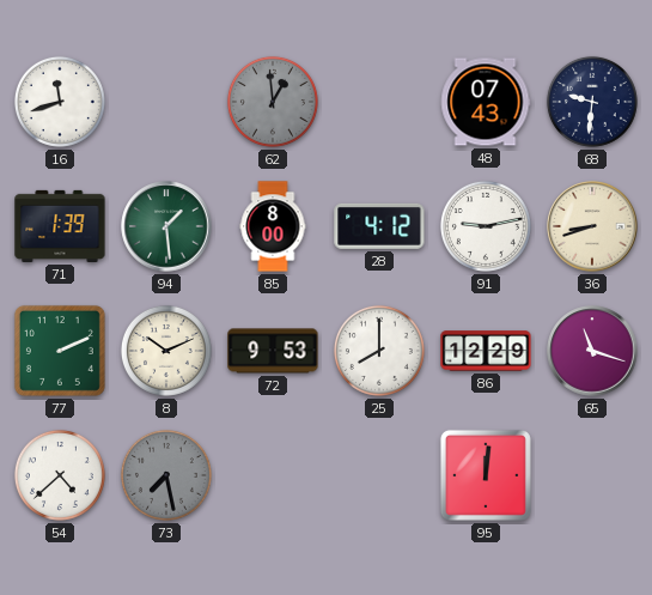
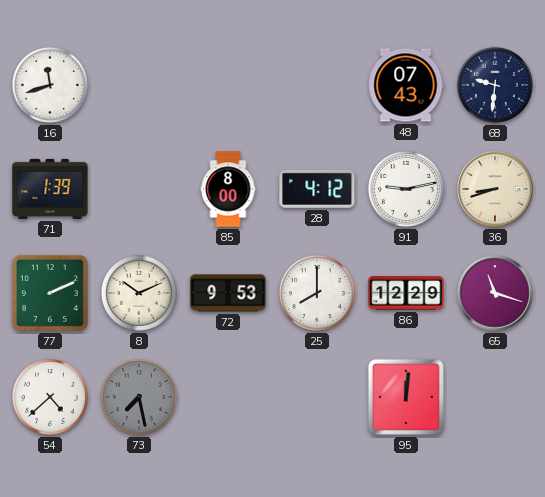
62: 12:59 -> none (273, 102)
94: 1:29 -> none (166, 226)
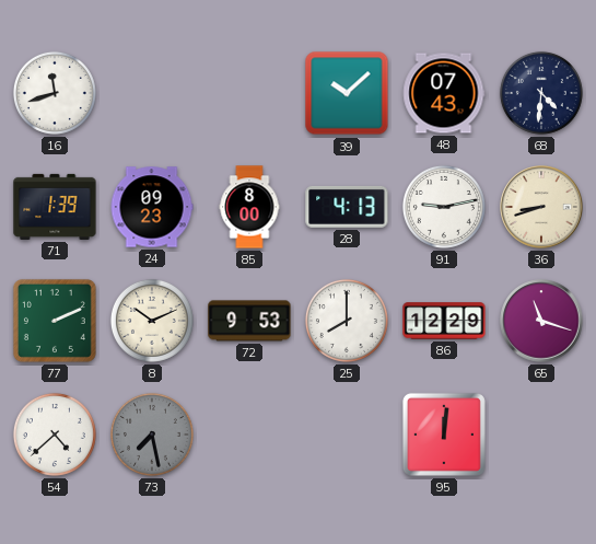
39: none -> 10:08 (347, 93)
68: 9:31 -> 4:31 (541, 93)
24: none -> 09:23 (152, 207)
28: 4:12 -> 4:13 (347, 207)
